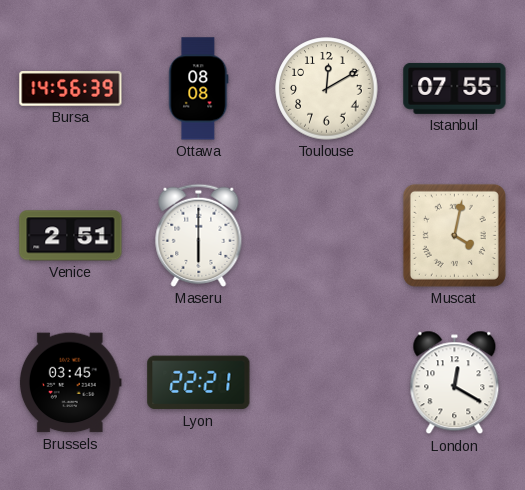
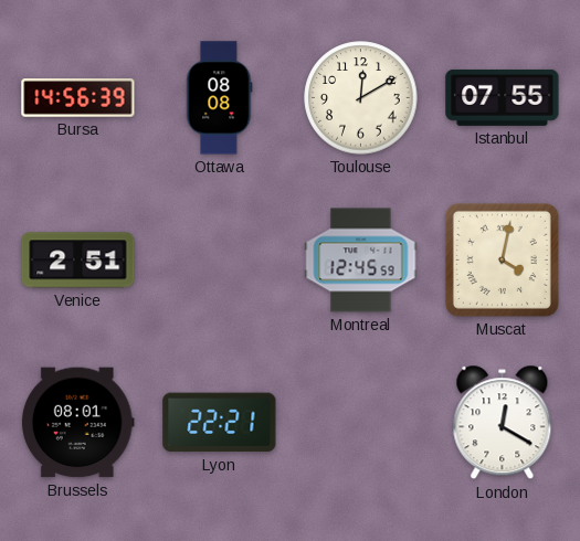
Maseru: 6:00 -> none (199, 235)
Montreal: none -> 12:45 (361, 261)
Brussels: 03:45 -> 08:01 (77, 423)
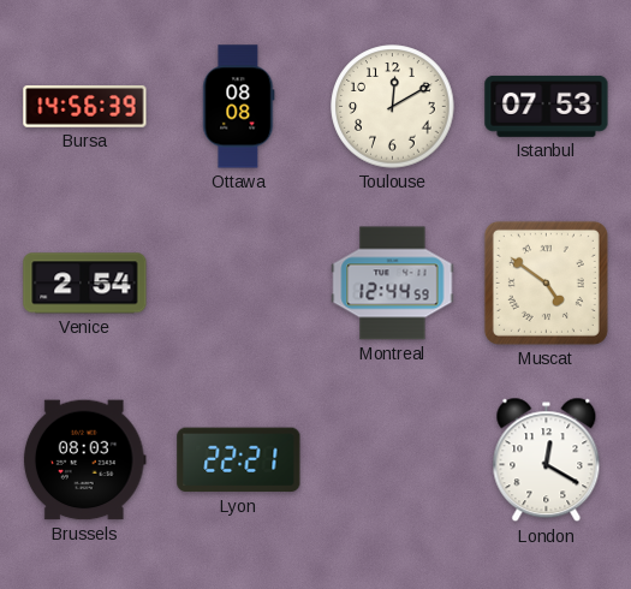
Istanbul: 07:55 -> 07:53 (547, 106)
Venice: 2:51 -> 2:54 (85, 284)
Montreal: 12:45 -> 12:44 (393, 284)
Muscat: 4:02 -> 4:51 (546, 282)
Brussels: 08:01 -> 08:03 (84, 460)
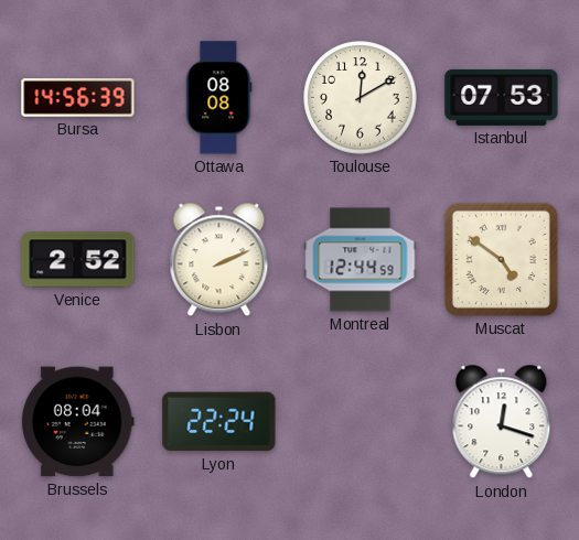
Venice: 2:54 -> 2:52 (78, 260)
Lisbon: none -> 2:11 (219, 260)
Brussels: 08:03 -> 08:04 (77, 422)
Lyon: 22:21 -> 22:24 (219, 422)
London: 12:20 -> 12:18 (502, 422)
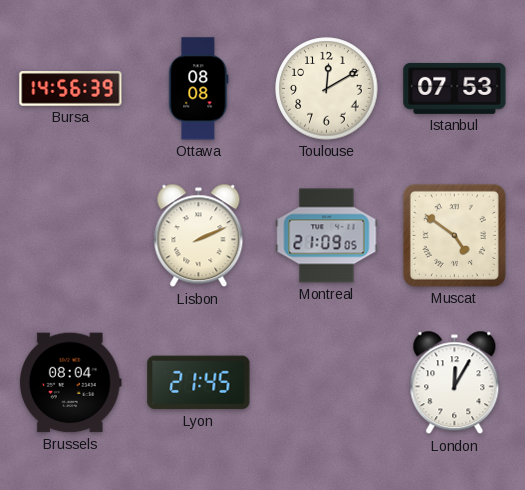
Venice: 2:52 -> none (78, 260)
Montreal: 12:44 -> 21:09 (327, 236)
Lyon: 22:24 -> 21:45 (199, 383)
London: 12:18 -> 12:05 (455, 383)
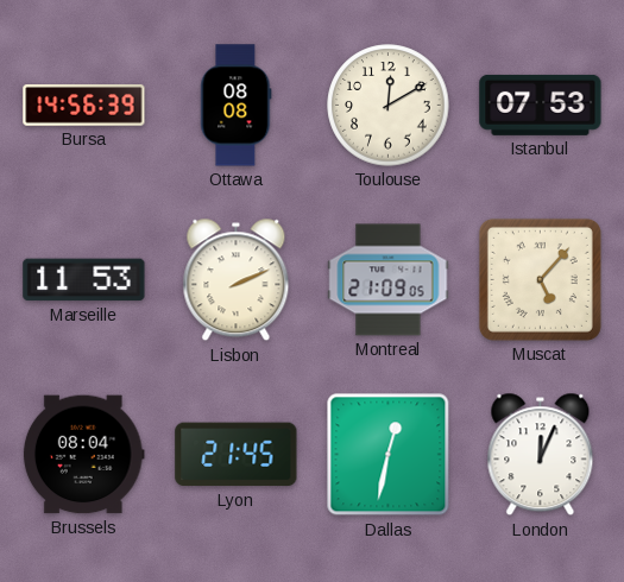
Marseille: none -> 11:53 (84, 280)
Muscat: 4:51 -> 5:07 (540, 279)
Dallas: none -> 12:32 (389, 455)
London: 12:05 -> 12:04 (541, 455)
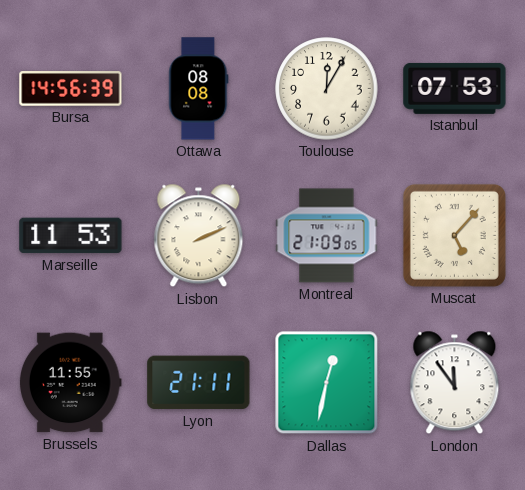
Toulouse: 12:10 -> 12:05 (327, 89)
Brussels: 08:04 -> 11:55 (70, 383)
Lyon: 21:45 -> 21:11 (199, 383)
London: 12:04 -> 11:54 (455, 383)
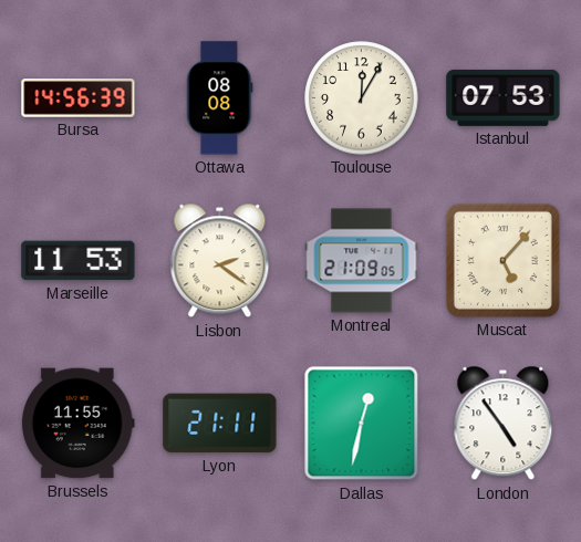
Lisbon: 2:11 -> 2:21 (220, 261)
London: 11:54 -> 4:54 (504, 424)
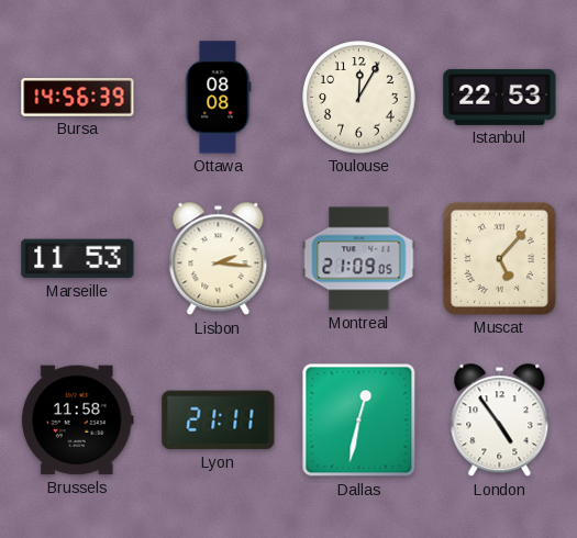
Istanbul: 07:53 -> 22:53 (500, 97)
Lisbon: 2:21 -> 2:16 (219, 259)
Brussels: 11:55 -> 11:58 (77, 421)
